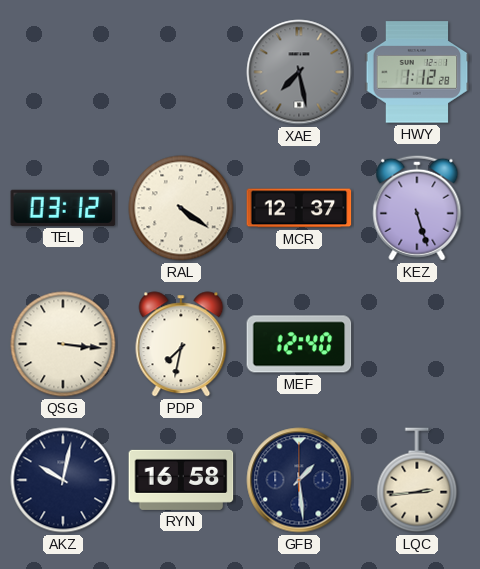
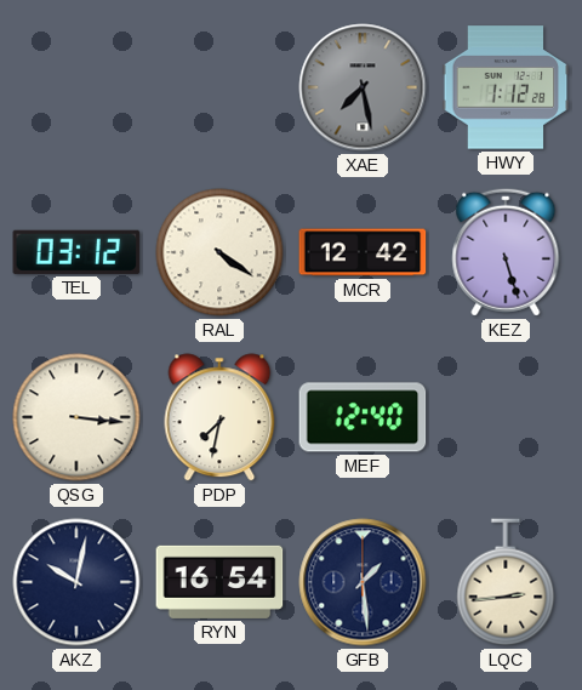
MCR: 12:37 -> 12:42 (363, 252)
RYN: 16:58 -> 16:54 (219, 582)
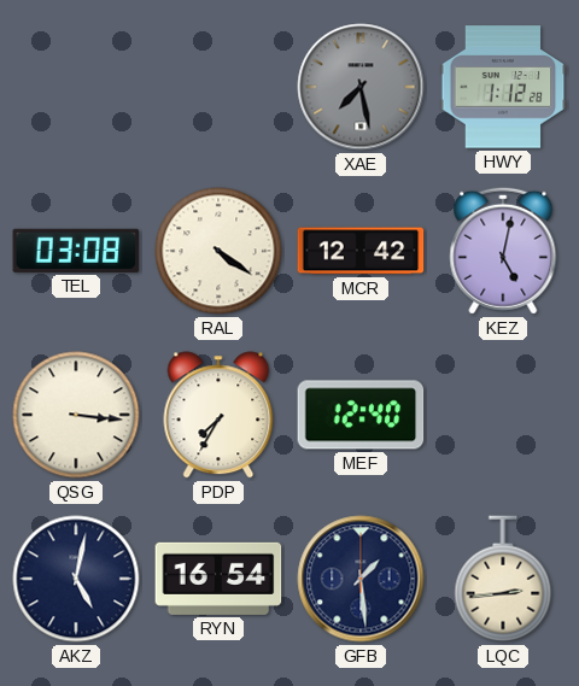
TEL: 03:12 -> 03:08 (76, 251)
KEZ: 5:27 -> 5:02 (503, 251)
PDP: 7:32 -> 7:35 (218, 415)
AKZ: 10:02 -> 5:02 (76, 579)
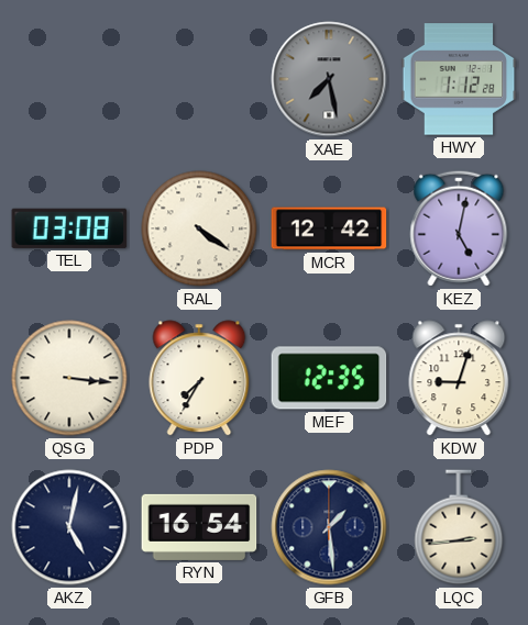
MEF: 12:40 -> 12:35 (329, 378)
KDW: none -> 9:03 (459, 378)
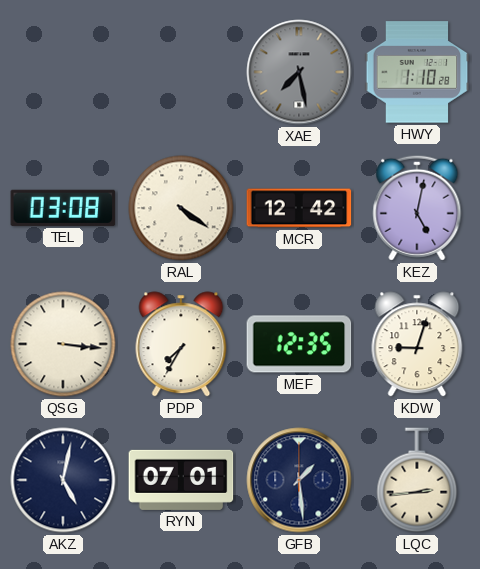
HWY: 1:12 -> 1:10 (417, 72)
RYN: 16:54 -> 07:01 (181, 480)
